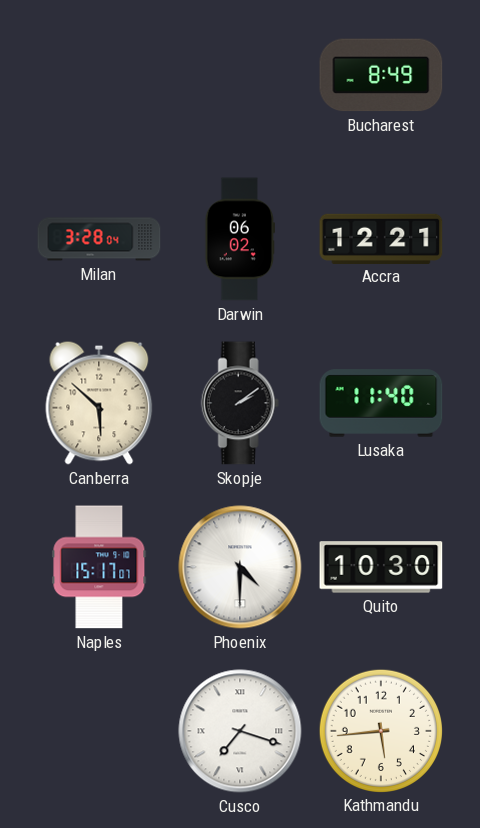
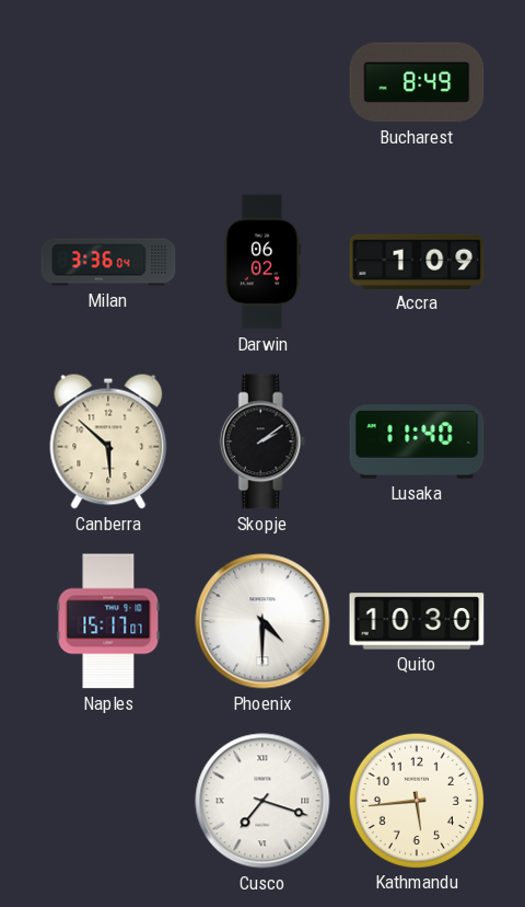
Milan: 3:28 -> 3:36 (108, 262)
Accra: 12:21 -> 1:09 (417, 261)
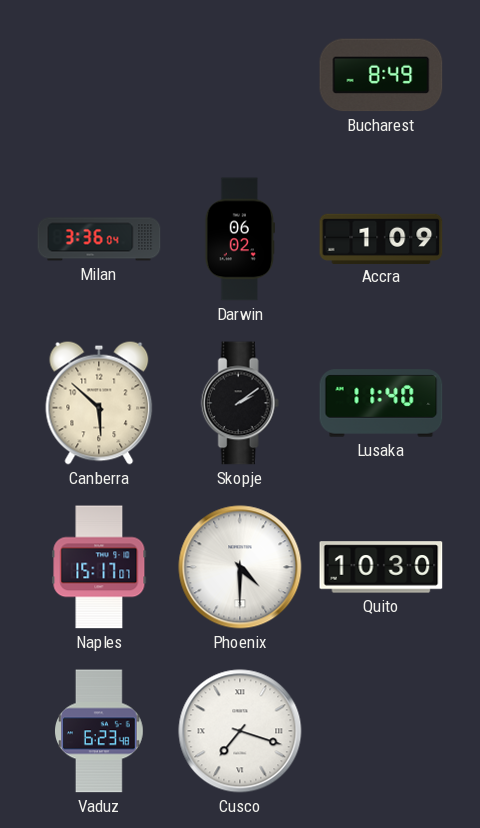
Vaduz: none -> 6:23 (100, 731)
Kathmandu: 5:44 -> none (416, 800)
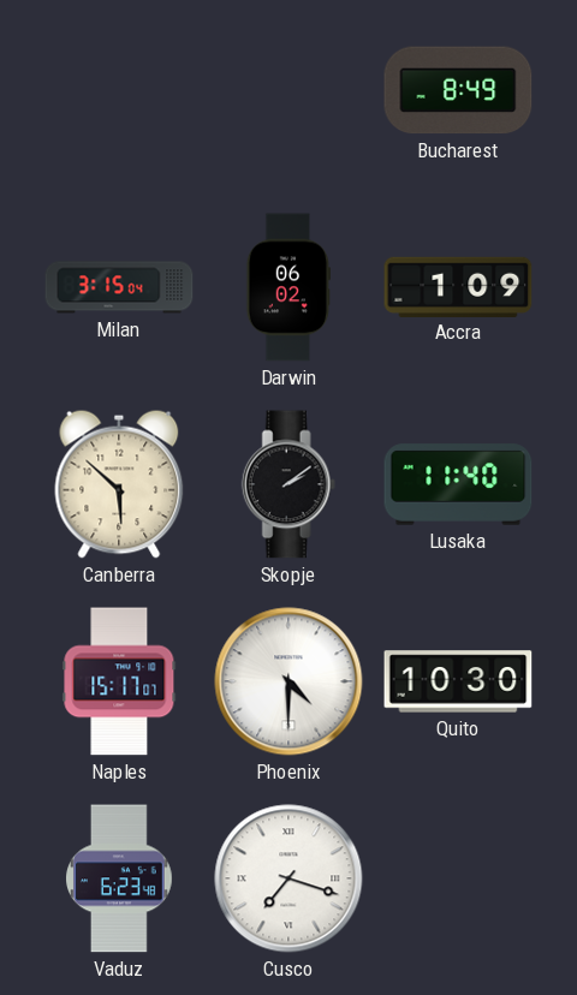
Milan: 3:36 -> 3:15 (119, 287)
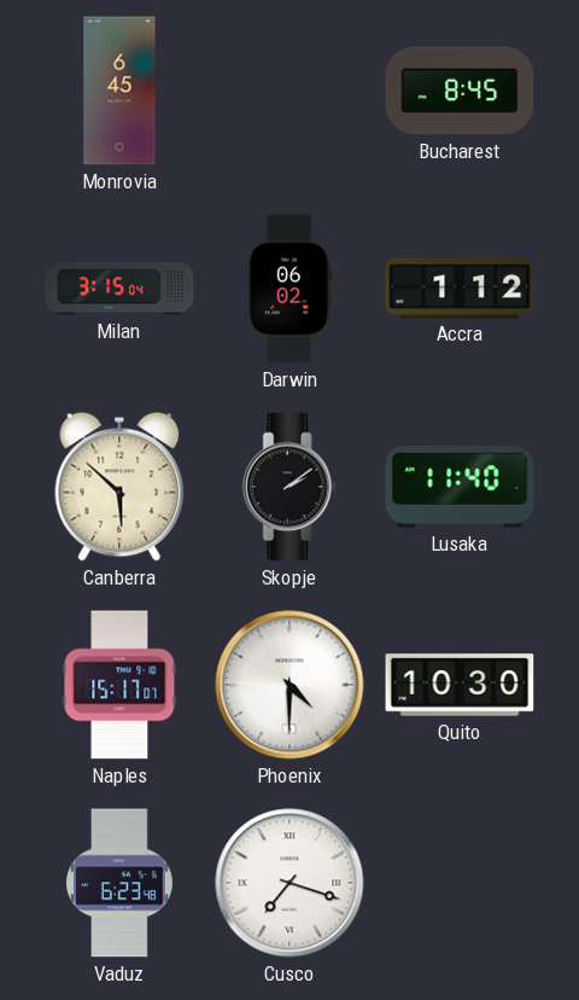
Monrovia: none -> 6:45 (119, 91)
Bucharest: 8:49 -> 8:45 (460, 91)
Accra: 1:09 -> 1:12 (460, 287)
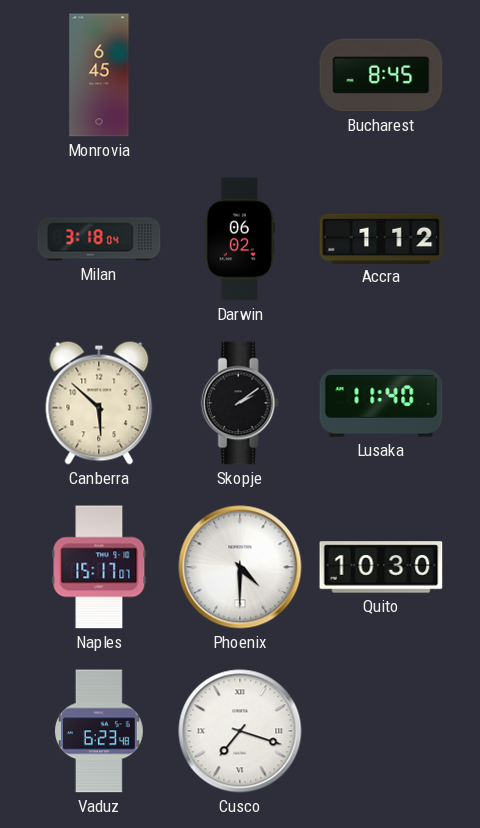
Milan: 3:15 -> 3:18 (99, 239)
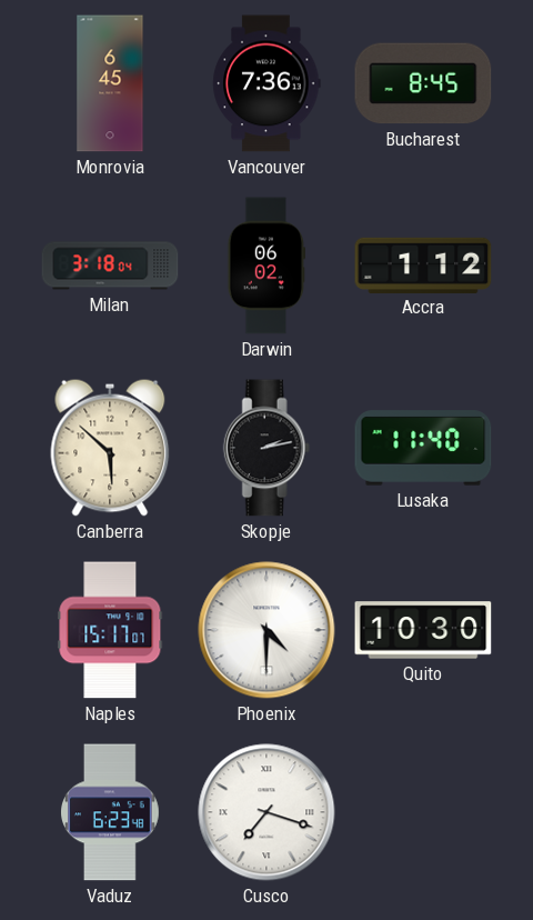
Vancouver: none -> 7:36 (266, 83)
Skopje: 2:09 -> 2:13 (266, 448)
